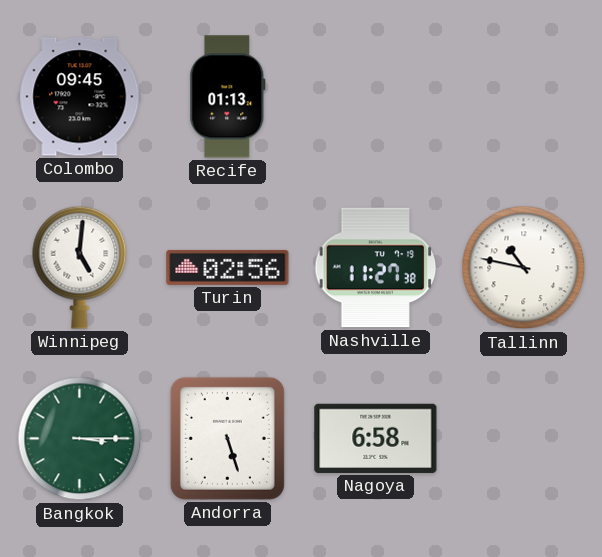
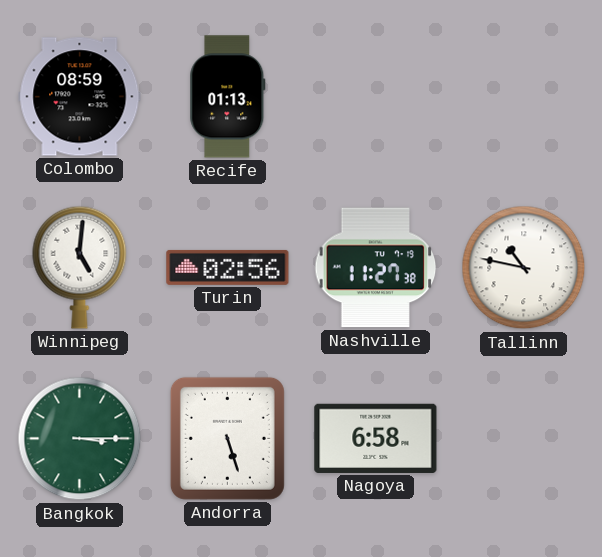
Colombo: 09:45 -> 08:59 (80, 97)
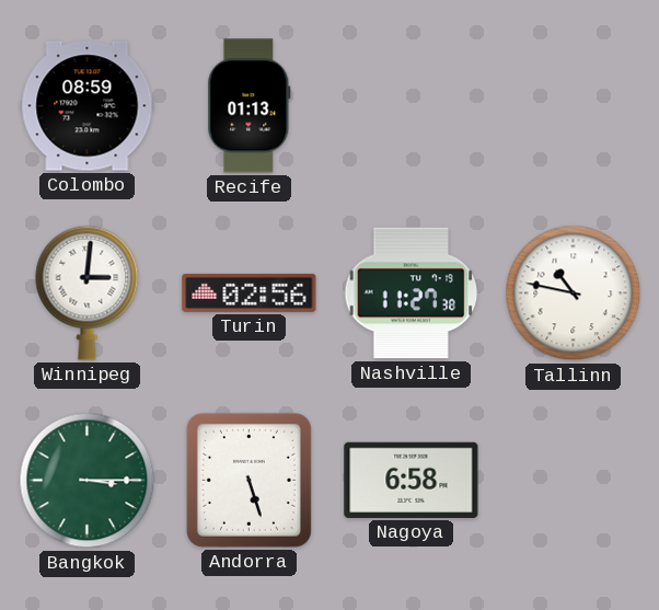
Winnipeg: 5:01 -> 3:01 (88, 292)
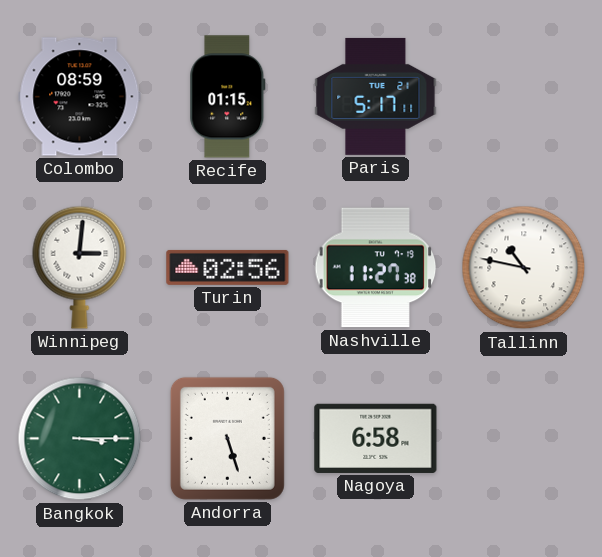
Recife: 01:13 -> 01:15 (228, 97)
Paris: none -> 5:17 (376, 96)
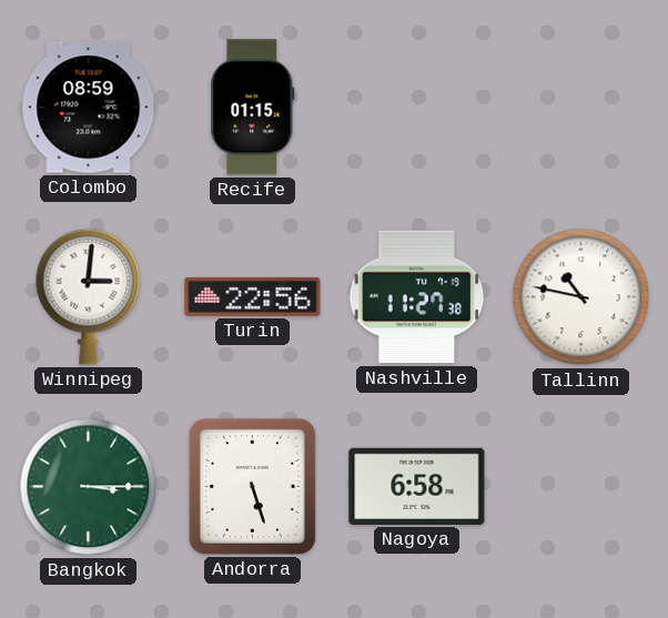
Paris: 5:17 -> none (376, 96)
Turin: 02:56 -> 22:56 (253, 296)
